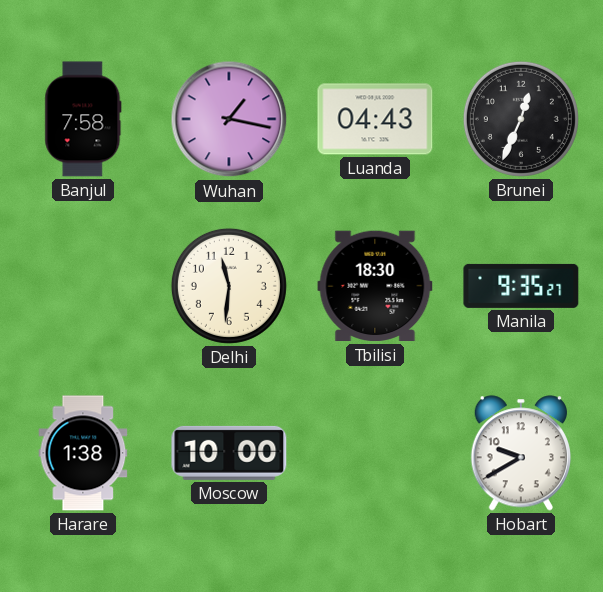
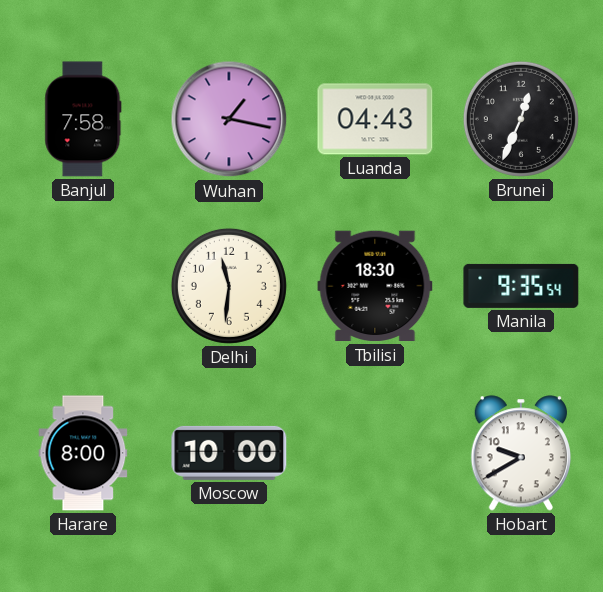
Manila: 9:35:27 -> 9:35:54 (521, 286)
Harare: 1:38 -> 8:00 (83, 453)
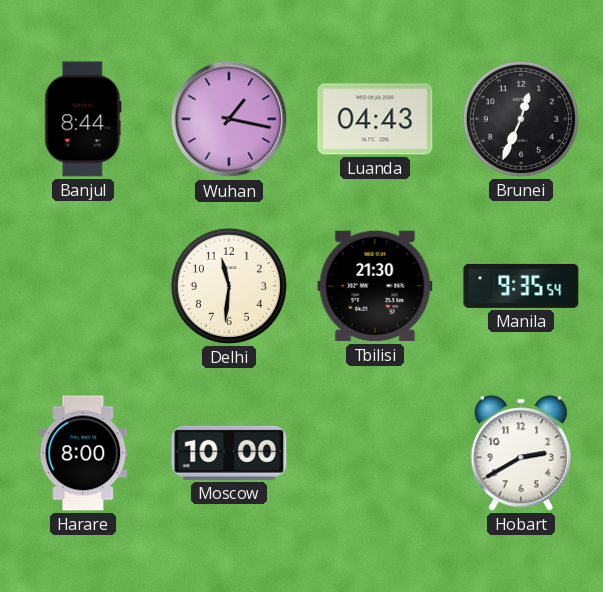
Banjul: 7:58 -> 8:44 (83, 119)
Tbilisi: 18:30 -> 21:30 (375, 286)
Hobart: 9:40 -> 2:40 (520, 453)
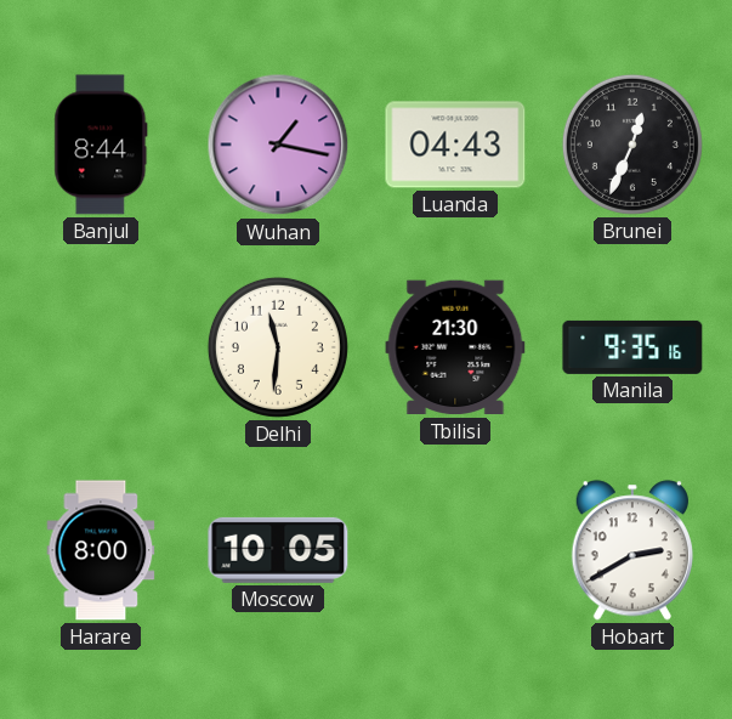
Manila: 9:35:54 -> 9:35:16 (632, 347)
Moscow: 10:00 -> 10:05 (278, 550)
